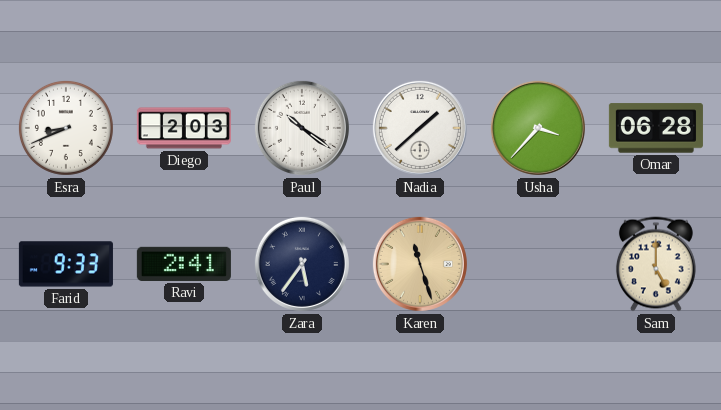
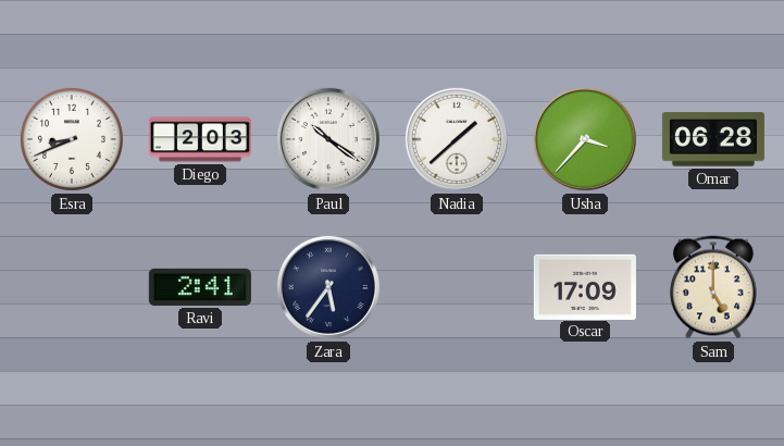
Farid: 9:33 -> none (66, 264)
Karen: 11:27 -> none (420, 264)
Oscar: none -> 17:09 (585, 286)
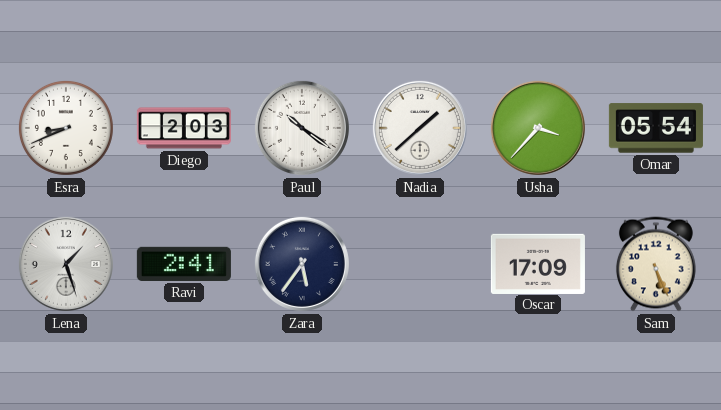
Omar: 06:28 -> 05:54 (656, 128)
Lena: none -> 1:27 (66, 264)
Sam: 5:00 -> 5:26 (656, 264)
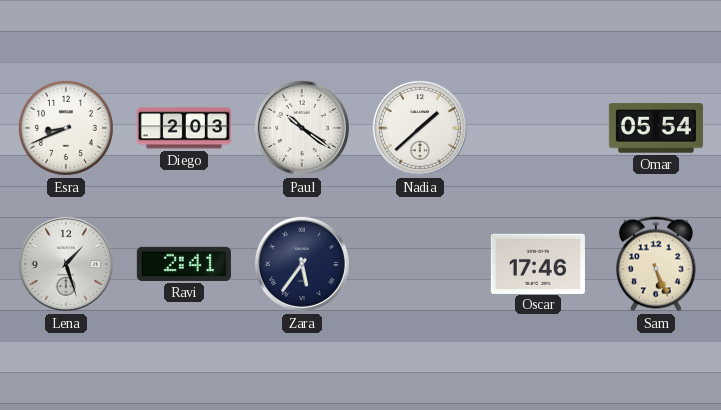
Usha: 3:37 -> none (538, 128)
Oscar: 17:09 -> 17:46 (538, 263)
